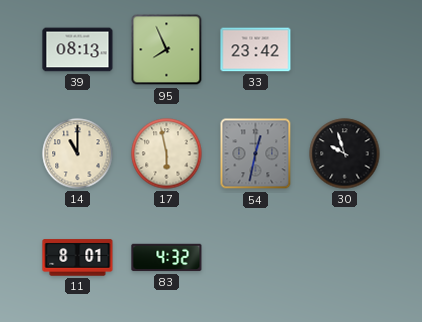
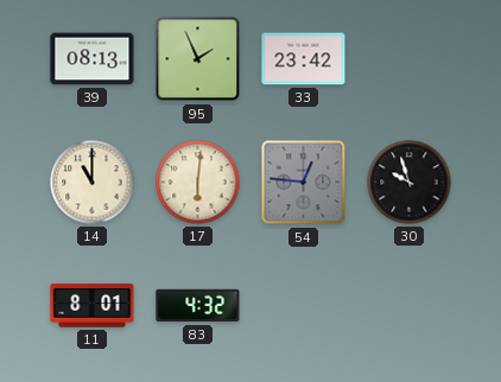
95: 7:56 -> 1:56 (198, 59)
17: 5:58 -> 6:01 (198, 183)
54: 12:32 -> 12:46 (304, 183)
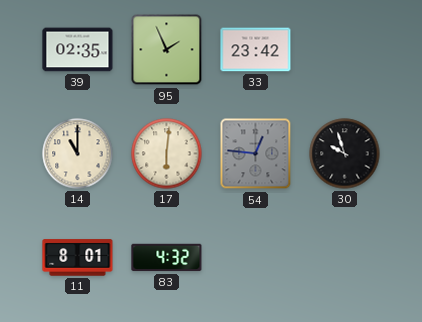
39: 08:13 -> 02:35 (78, 50)
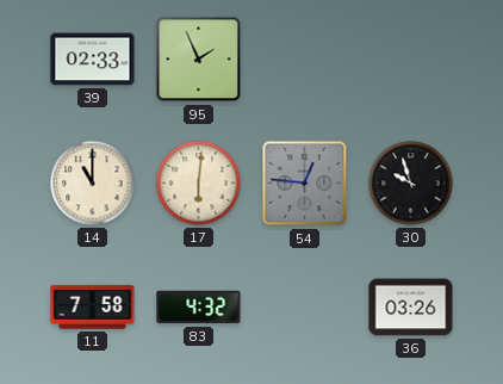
39: 02:35 -> 02:33 (93, 60)
33: 23:42 -> none (256, 50)
11: 8:01 -> 7:58 (93, 308)
36: none -> 03:26 (411, 308)
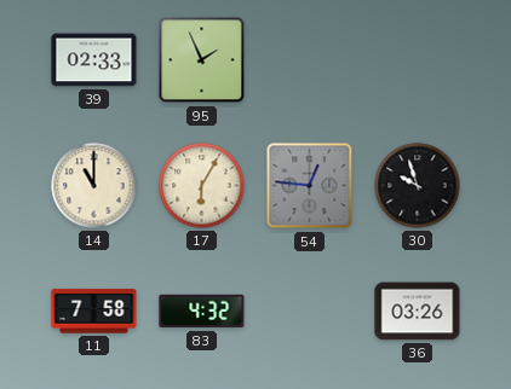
17: 6:01 -> 6:05 (202, 186)
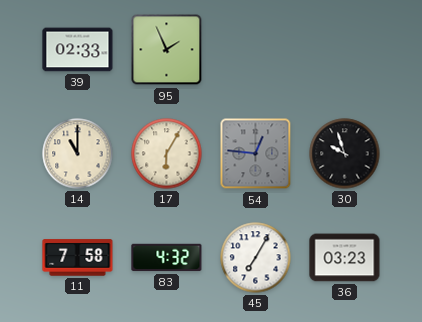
45: none -> 7:05 (256, 258)
36: 03:26 -> 03:23 (345, 258)
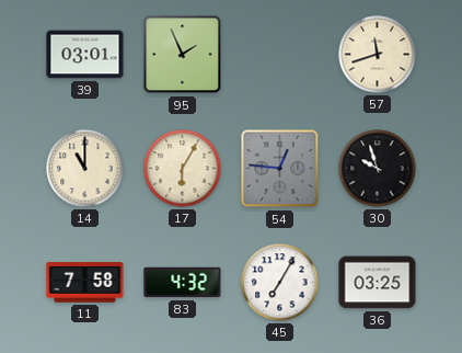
39: 02:33 -> 03:01 (85, 55)
57: none -> 11:42 (378, 55)
36: 03:23 -> 03:25 (378, 283)
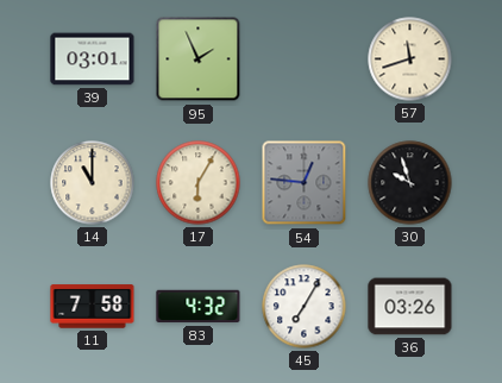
36: 03:25 -> 03:26 (410, 307)
